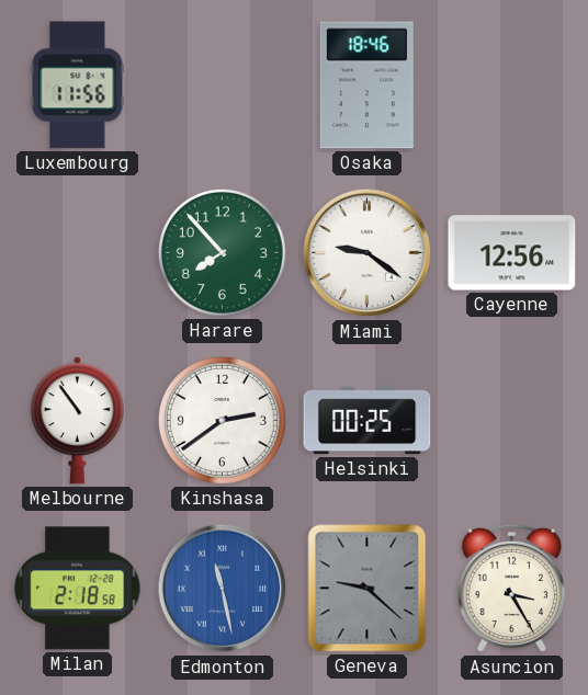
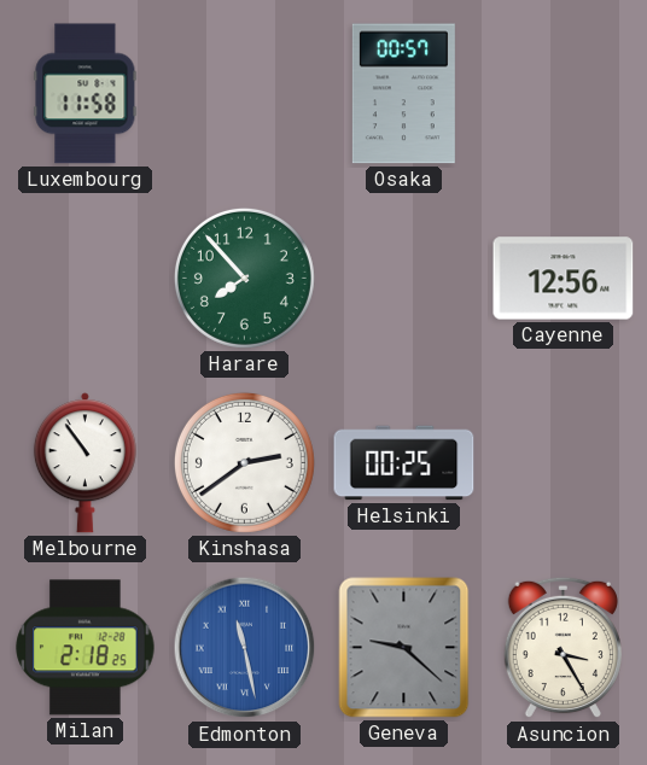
Luxembourg: 11:56 -> 11:58 (86, 94)
Osaka: 18:46 -> 00:57 (403, 94)
Miami: 9:21 -> none (367, 253)
Milan: 2:18:58 -> 2:18:25 (86, 648)
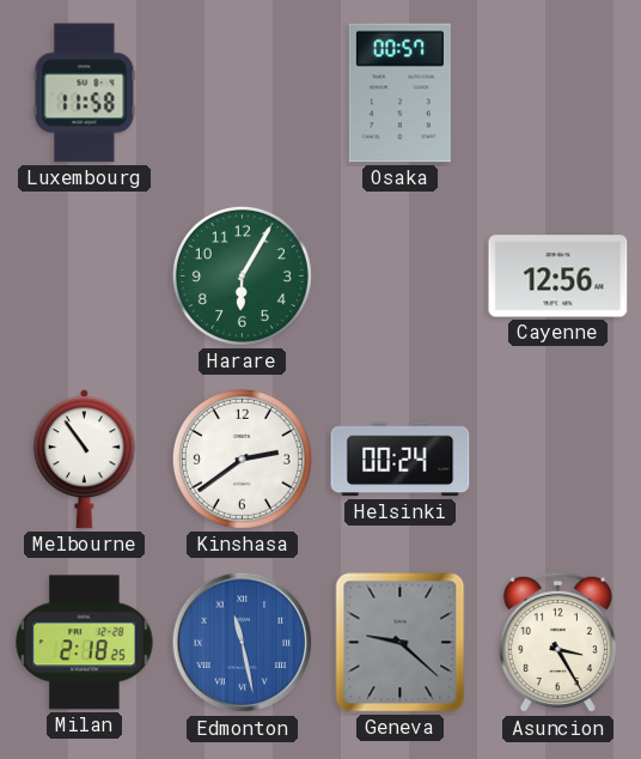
Harare: 7:53 -> 6:05 (242, 275)
Helsinki: 00:25 -> 00:24 (401, 460)
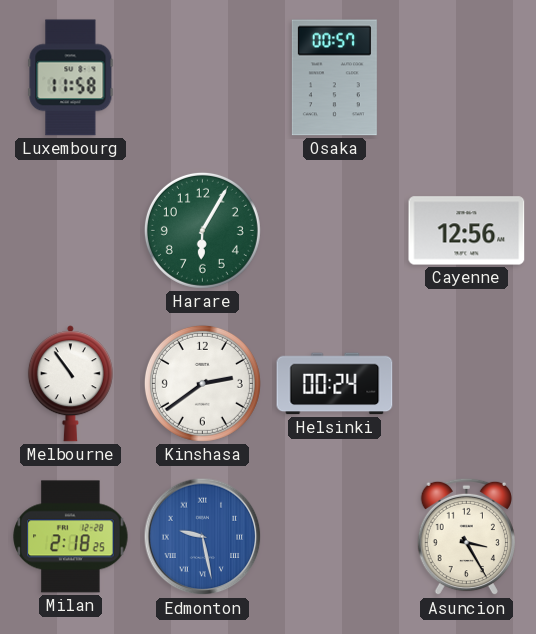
Edmonton: 11:28 -> 9:28 (203, 537)
Geneva: 9:22 -> none (401, 643)
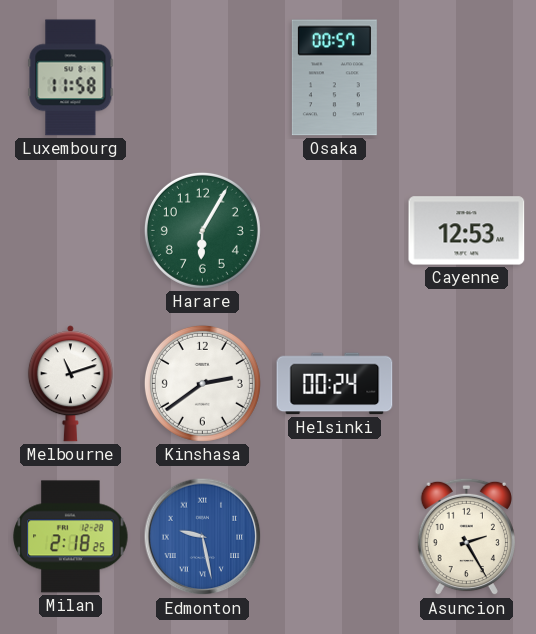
Cayenne: 12:56 -> 12:53 (467, 231)
Melbourne: 10:54 -> 11:12 (70, 384)
Asuncion: 3:25 -> 2:25 (466, 537)
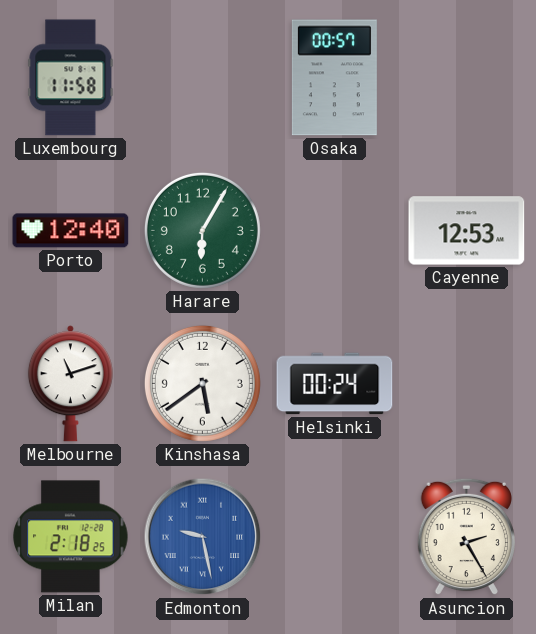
Porto: none -> 12:40 (71, 231)
Kinshasa: 2:39 -> 5:39 (202, 383)
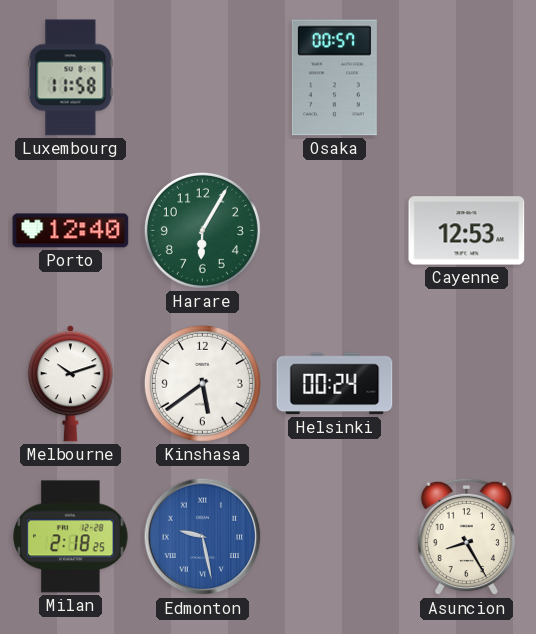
Melbourne: 11:12 -> 10:12 (70, 384)
Asuncion: 2:25 -> 8:25 (466, 537)
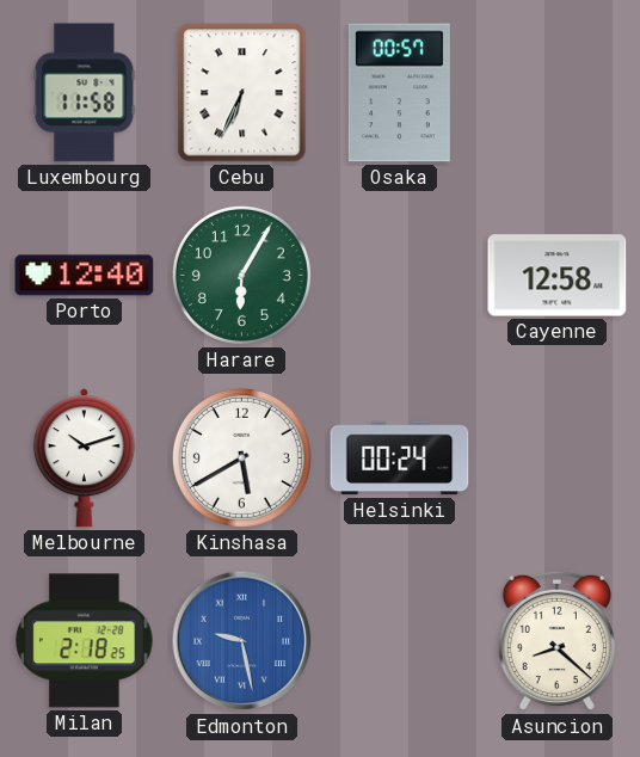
Cebu: none -> 6:34 (242, 93)
Cayenne: 12:53 -> 12:58 (558, 276)
Kinshasa: 5:39 -> 5:40 (241, 457)
Asuncion: 8:25 -> 8:22 (556, 641)
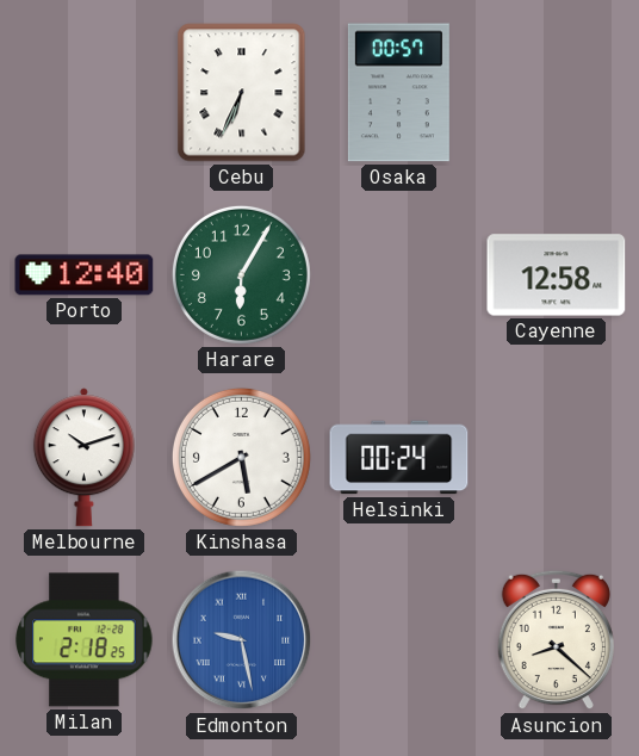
Luxembourg: 11:58 -> none (85, 93)
